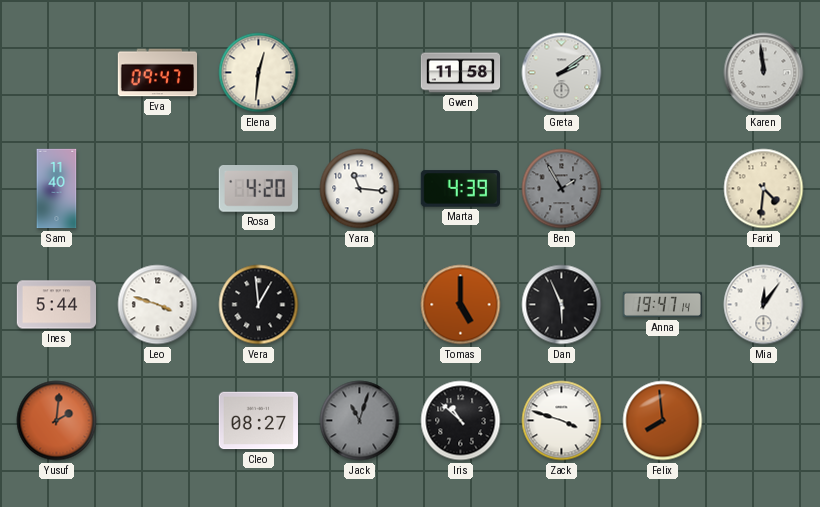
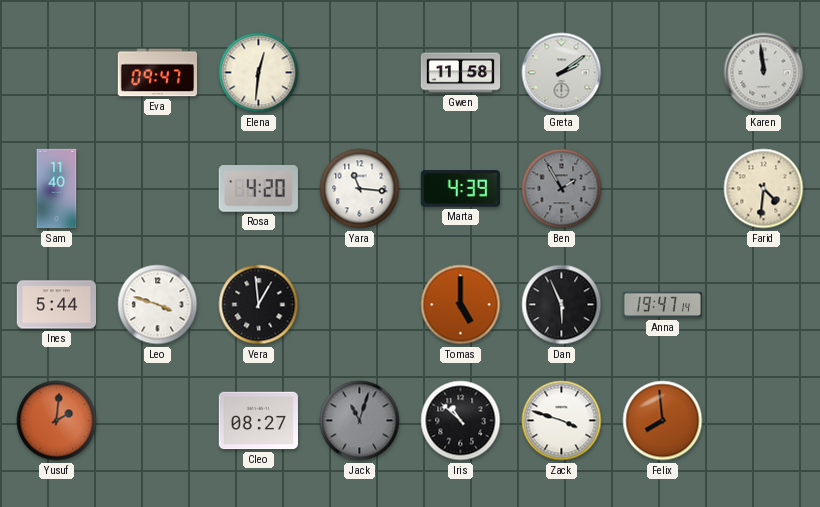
Mia: 12:06 -> none (764, 305)
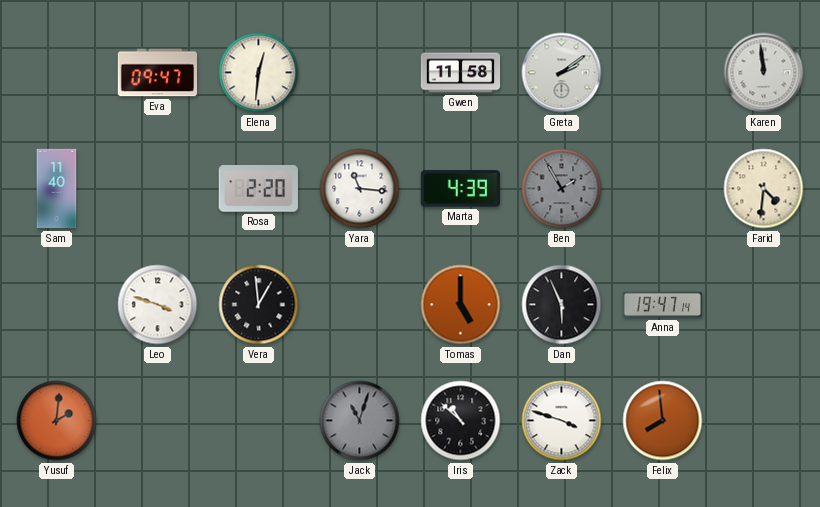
Rosa: 4:20 -> 2:20 (258, 189)
Ines: 5:44 -> none (57, 305)
Cleo: 08:27 -> none (258, 421)
